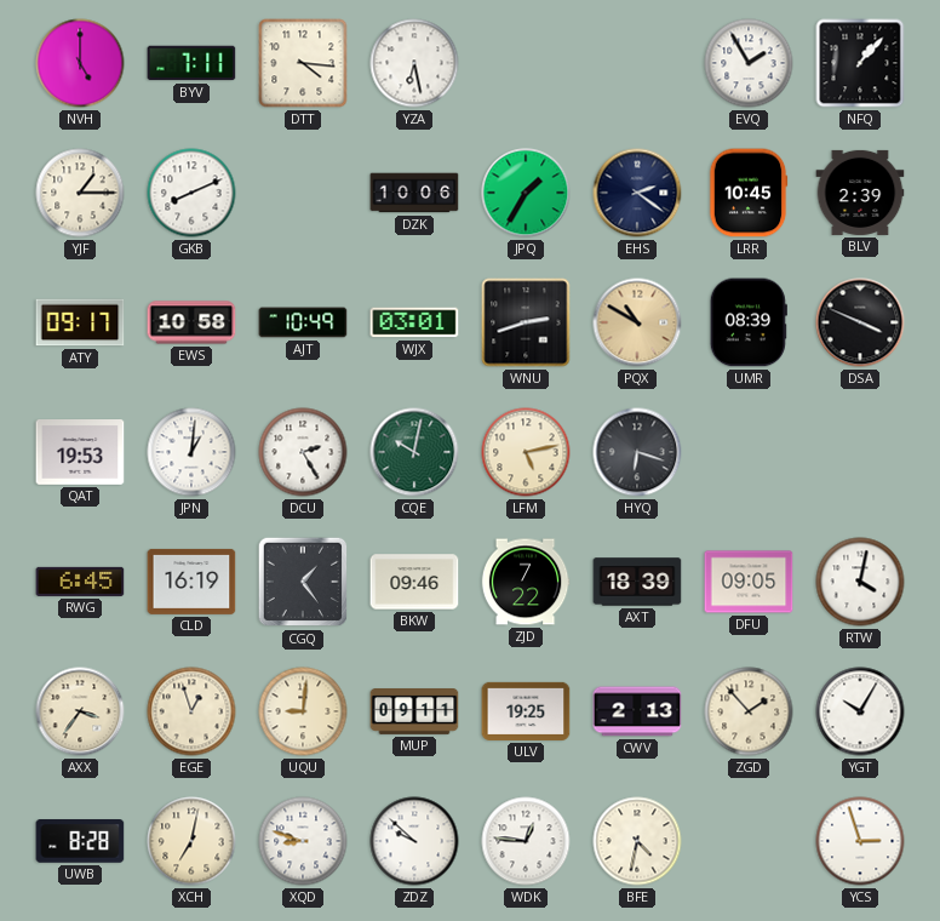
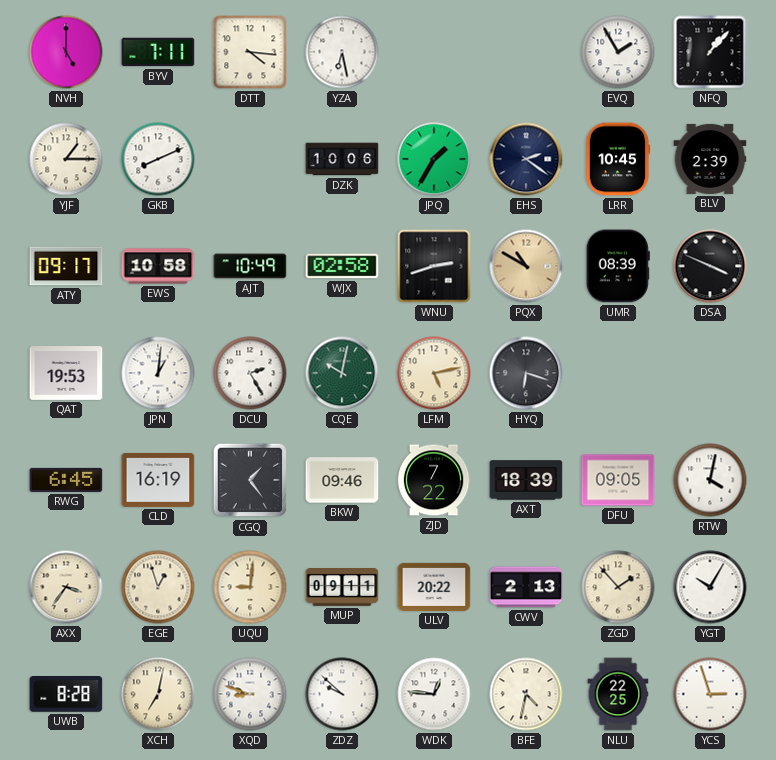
WJX: 03:01 -> 02:58 (342, 266)
ULV: 19:25 -> 20:22 (434, 587)
NLU: none -> 22:25 (618, 694)
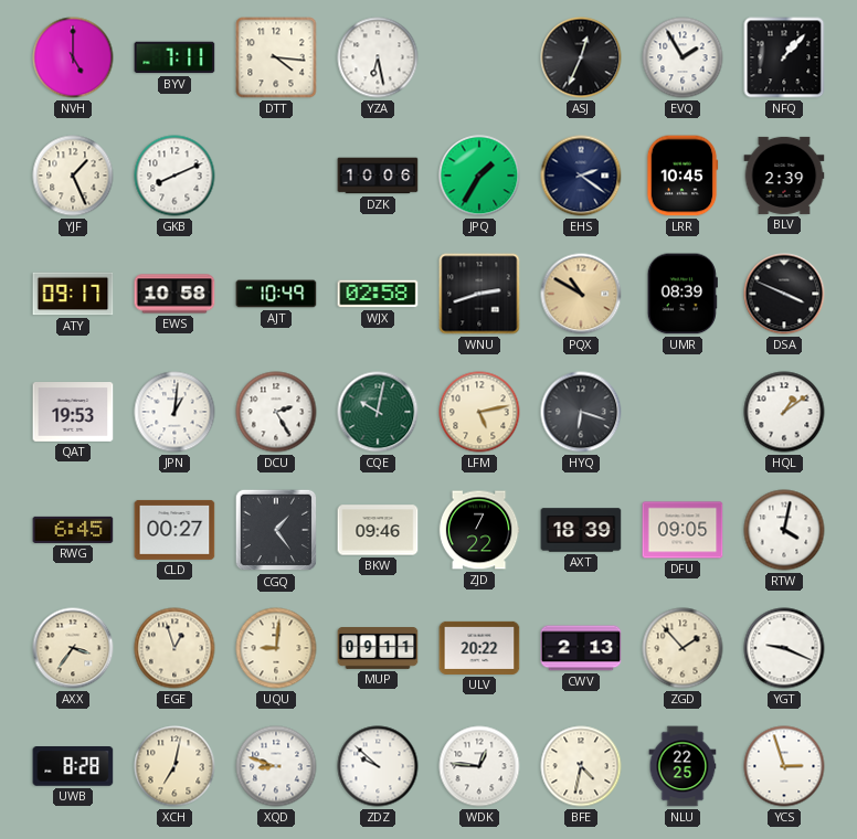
ASJ: none -> 12:34 (581, 57)
YJF: 1:15 -> 1:26 (73, 176)
HQL: none -> 1:09 (784, 412)
CLD: 16:19 -> 00:27 (174, 530)
YGT: 10:05 -> 9:19 (784, 648)
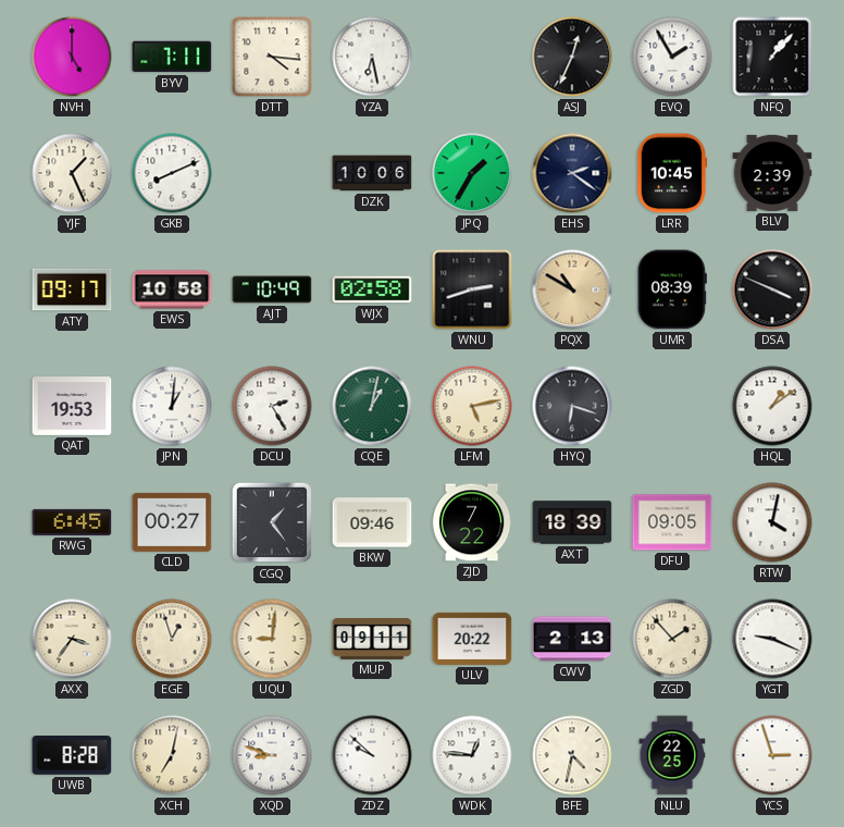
CQE: 10:02 -> 1:02 (372, 406)
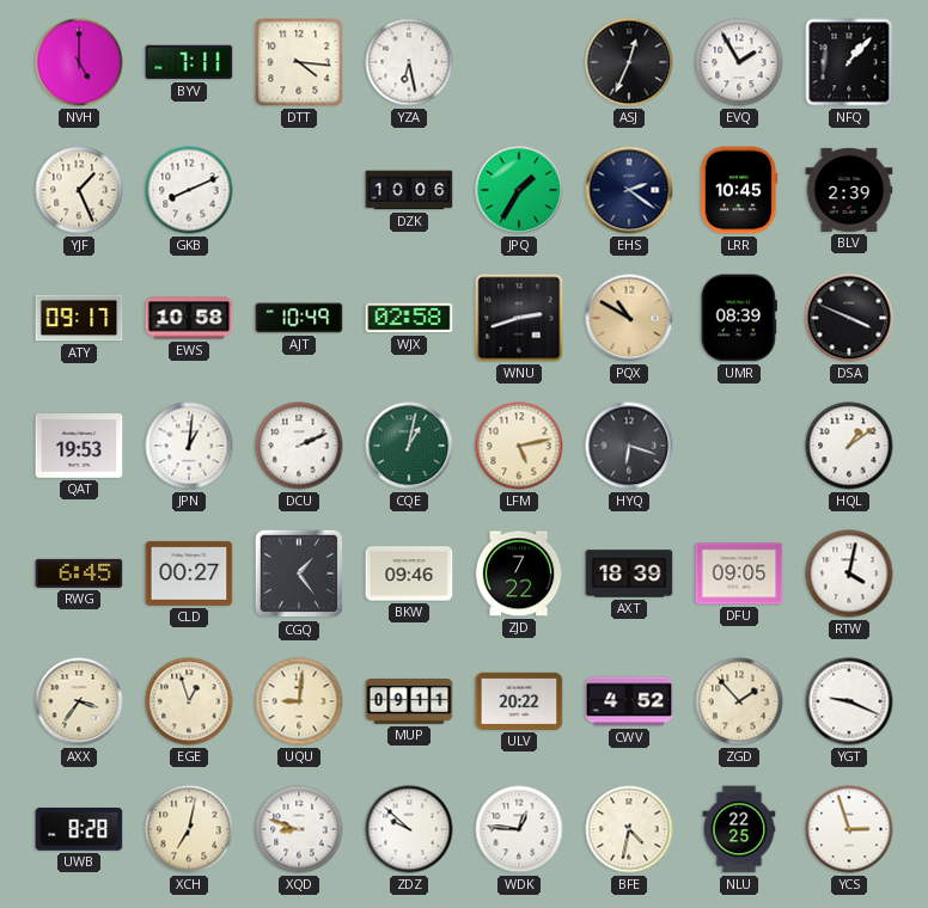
DCU: 2:25 -> 2:11 (299, 446)
CWV: 2:13 -> 4:52 (629, 701)
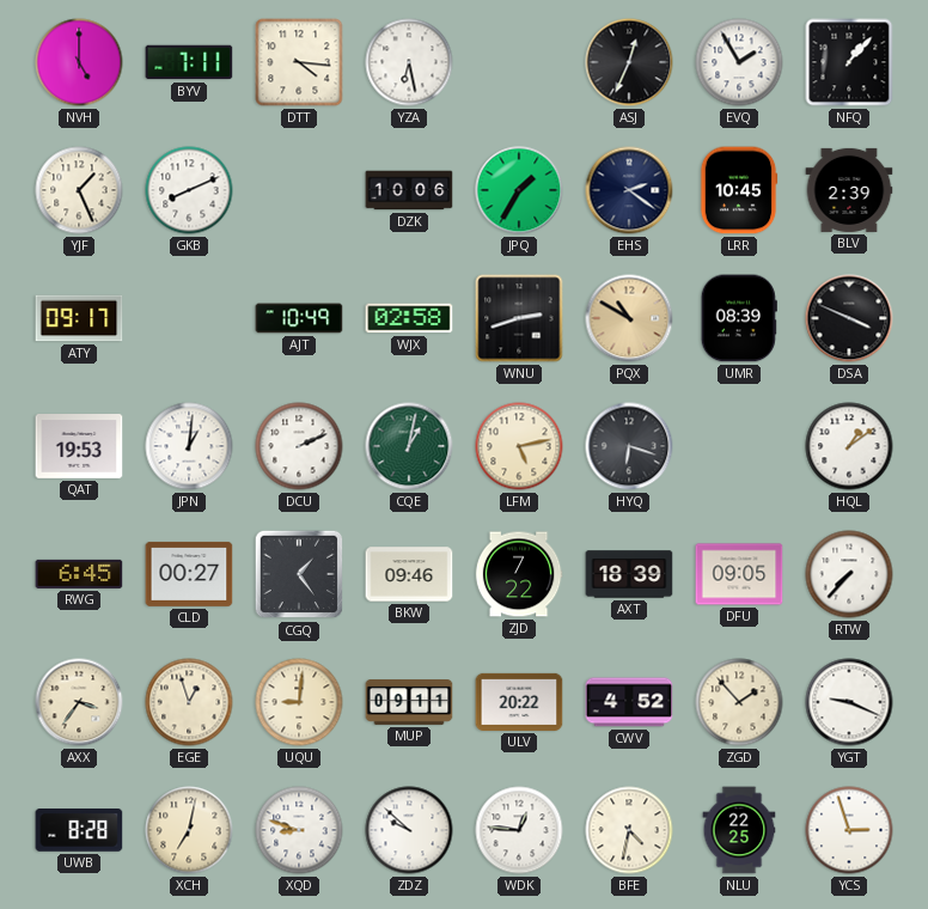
EWS: 10:58 -> none (189, 318)
RTW: 4:02 -> 7:37 (849, 574)
